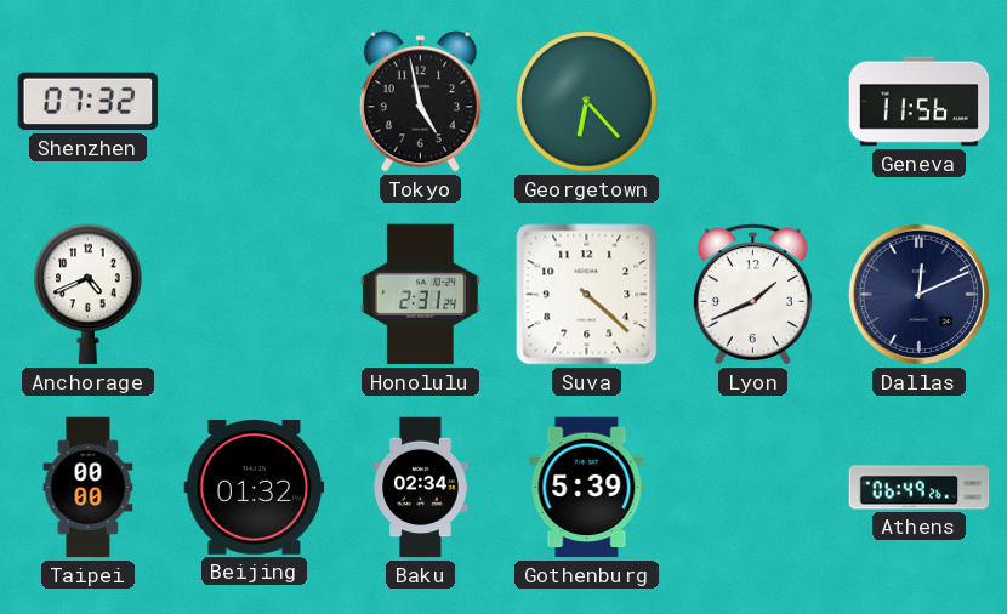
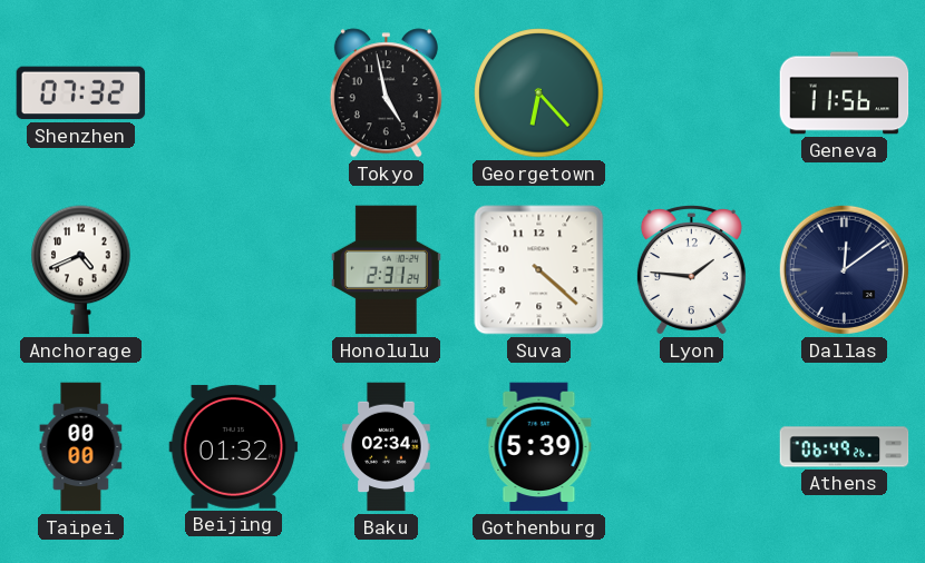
Lyon: 1:41 -> 1:46 (691, 270)
Dallas: 12:11 -> 12:09 (844, 269)
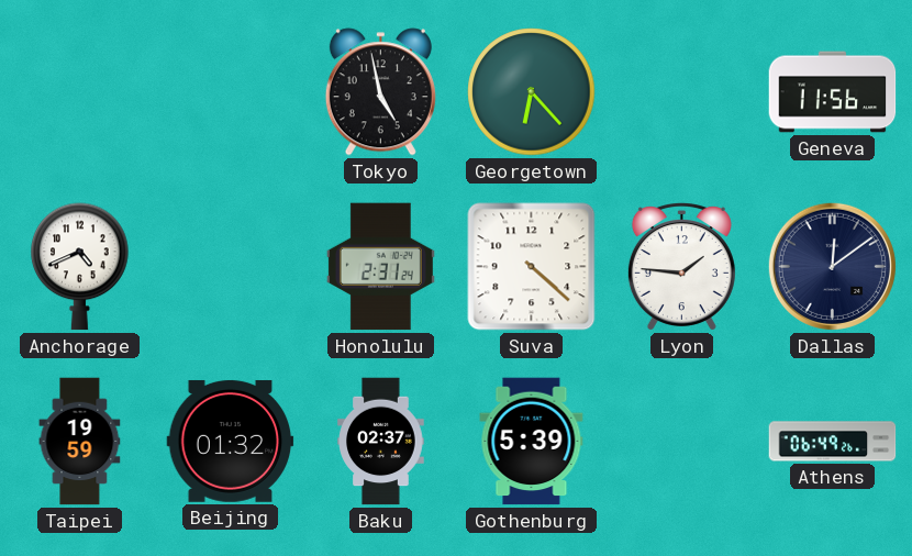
Shenzhen: 07:32 -> none (81, 93)
Taipei: 00:00 -> 19:59 (80, 442)
Baku: 02:34 -> 02:37 (381, 442)
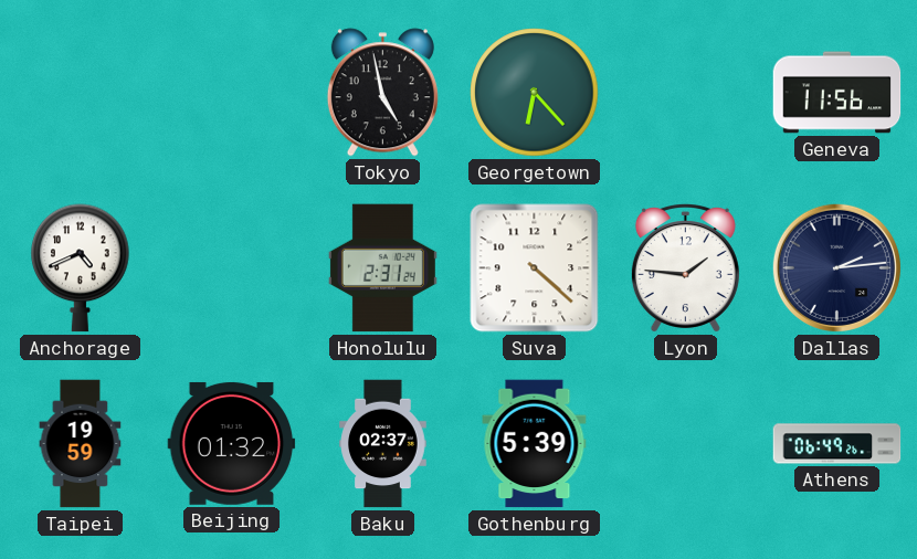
Dallas: 12:09 -> 2:14 (836, 267)
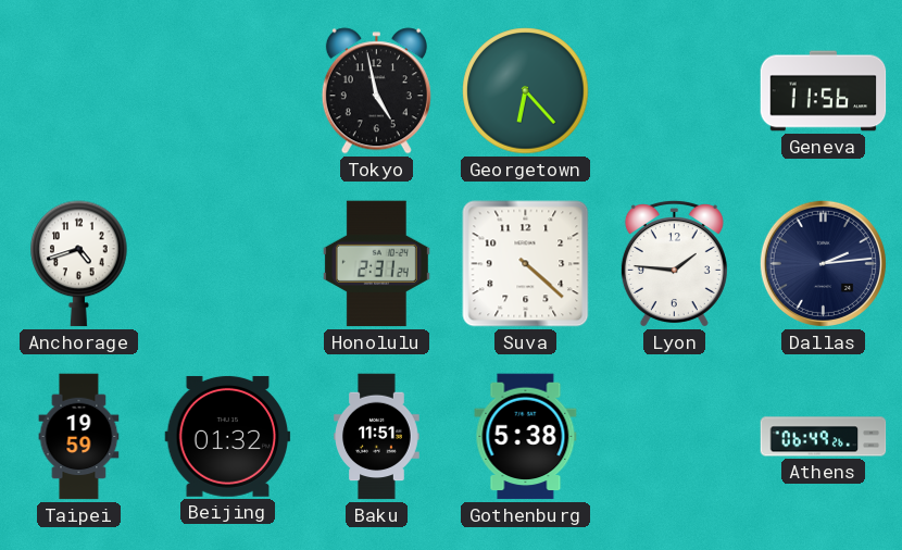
Anchorage: 4:41 -> 4:42 (79, 264)
Baku: 02:37 -> 11:51 (377, 437)
Gothenburg: 5:39 -> 5:38 (526, 437)
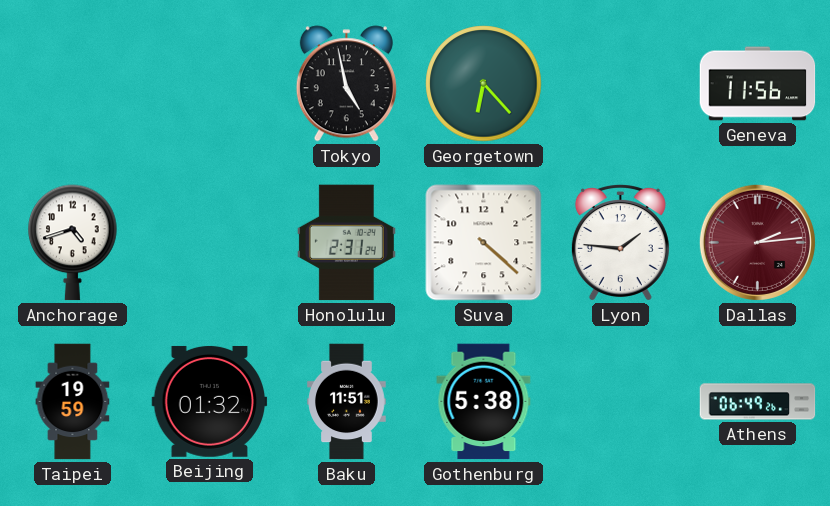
Dallas dial: navy -> burgundy (757, 242)
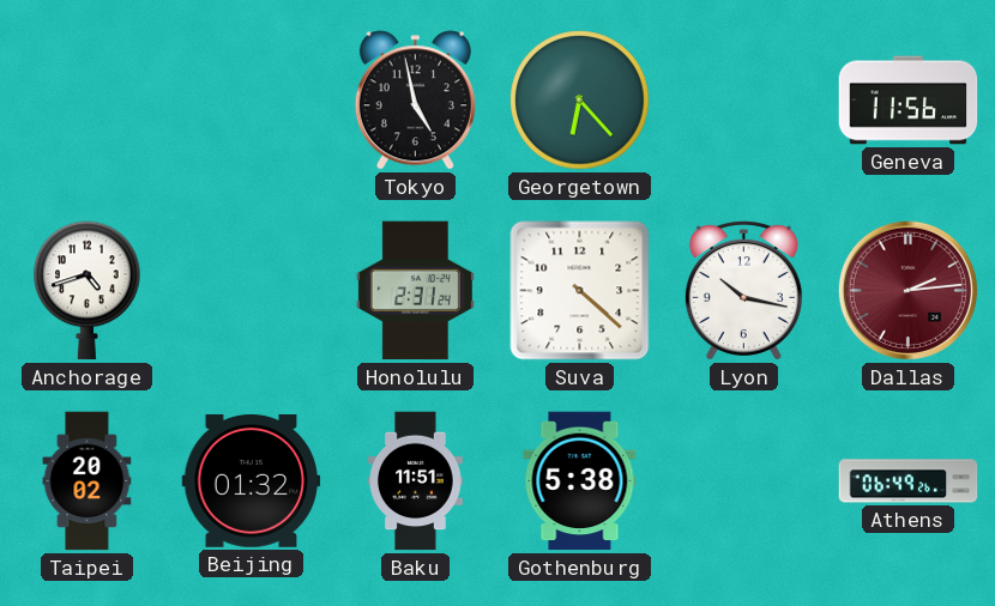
Lyon: 1:46 -> 10:17 (743, 291)
Taipei: 19:59 -> 20:02 (88, 481)
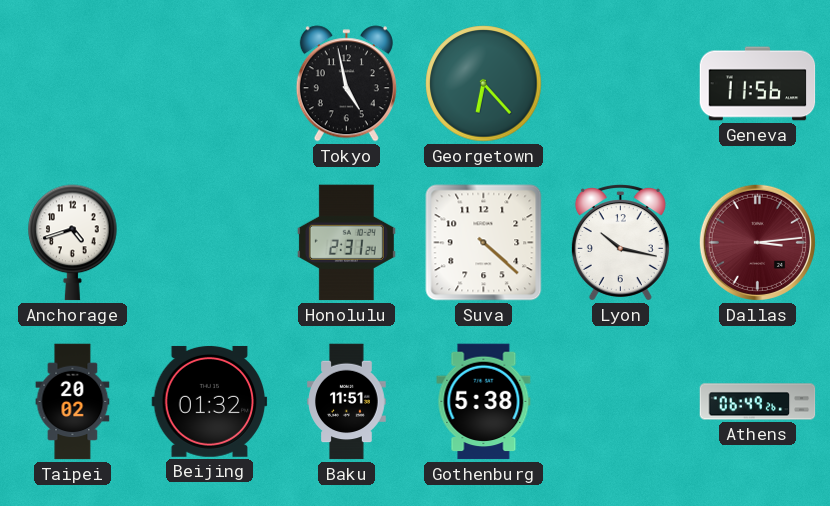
Dallas: 2:14 -> 3:14 (757, 242)
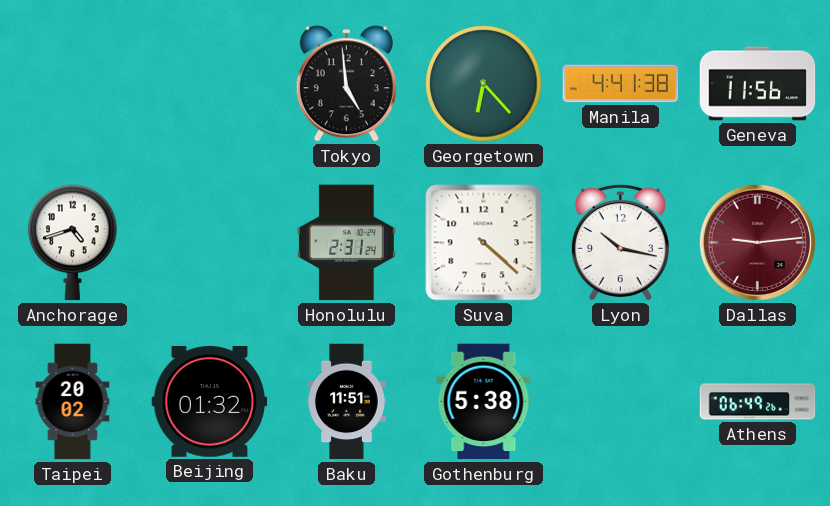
Tokyo: 4:58 -> 4:59 (346, 84)
Manila: none -> 4:41 (621, 84)
Dallas: 3:14 -> 9:14 (757, 242)
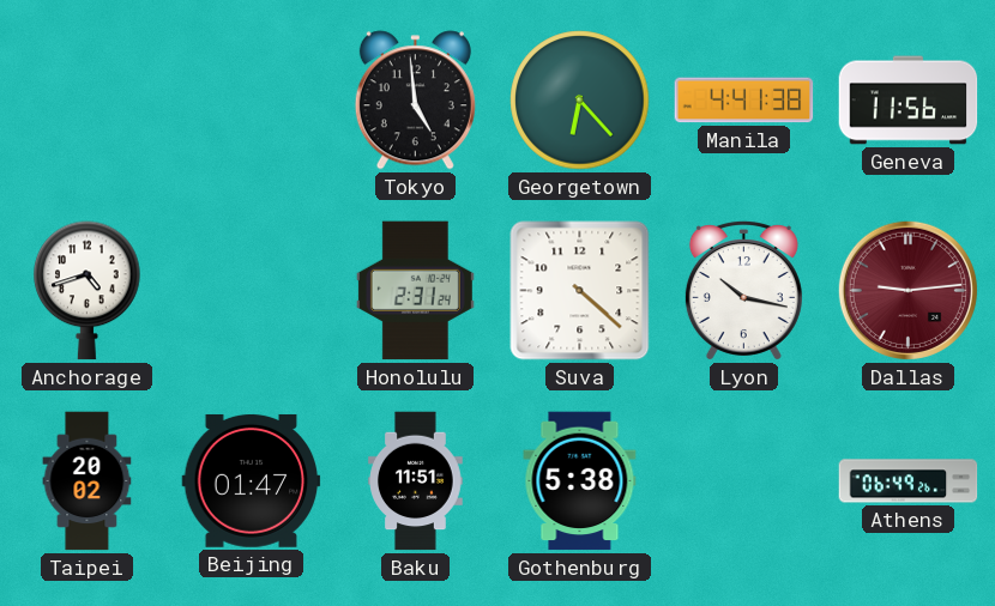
Beijing: 01:32 -> 01:47 (252, 480)
